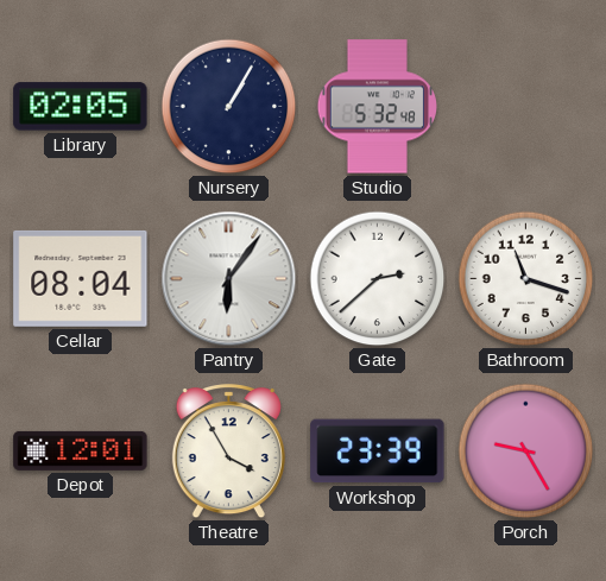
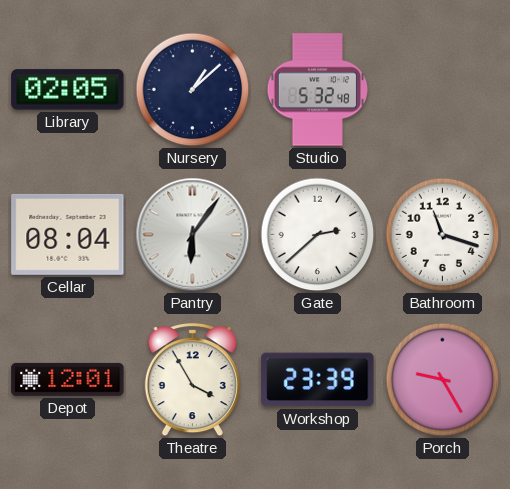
Nursery: 1:05 -> 1:08 (193, 90)
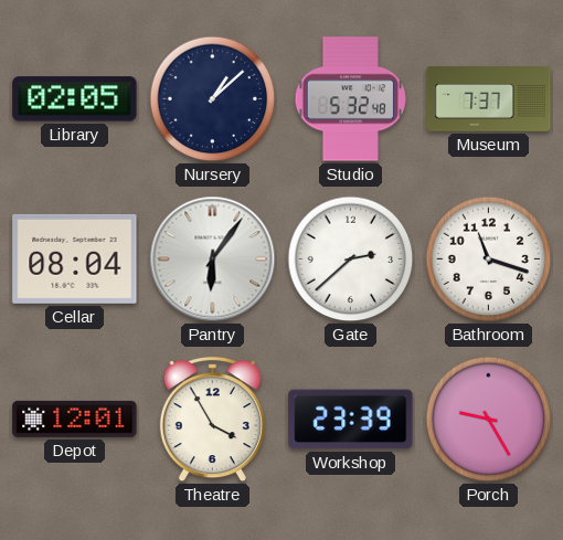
Museum: none -> 7:37 (489, 99)
